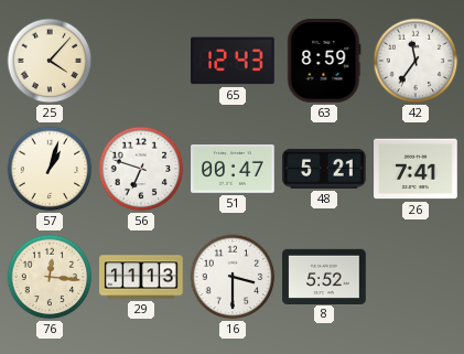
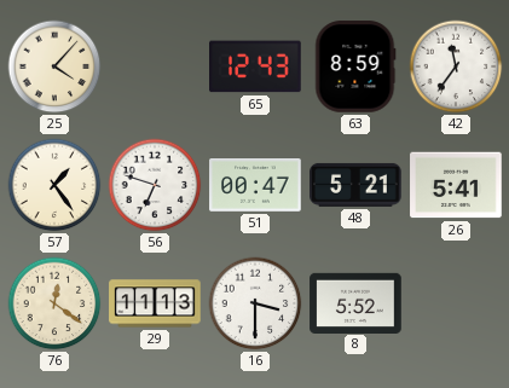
57: 1:03 -> 1:24 (54, 185)
26: 7:41 -> 5:41 (456, 185)
76: 12:16 -> 12:21 (54, 303)
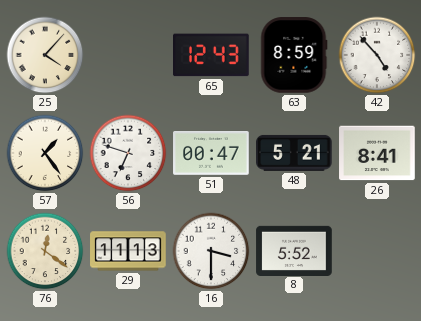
42: 11:36 -> 4:53 (377, 55)
26: 5:41 -> 8:41 (377, 153)
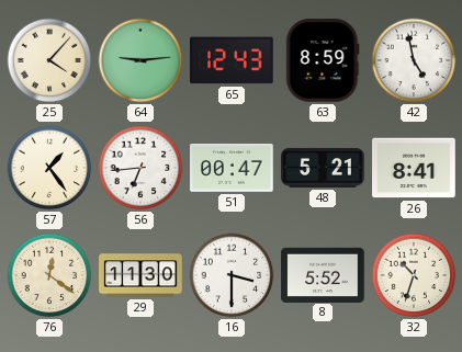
64: none -> 9:14 (140, 60)
42: 4:53 -> 4:58 (414, 60)
56: 6:48 -> 6:44 (140, 168)
29: 11:13 -> 11:30 (140, 275)
32: none -> 10:33 (414, 275)
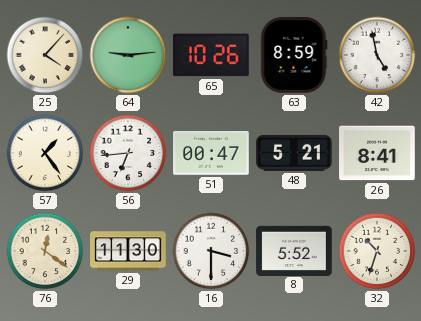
65: 12:43 -> 10:26 (212, 55)
